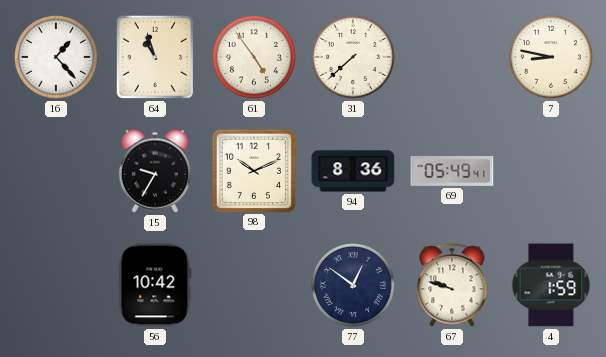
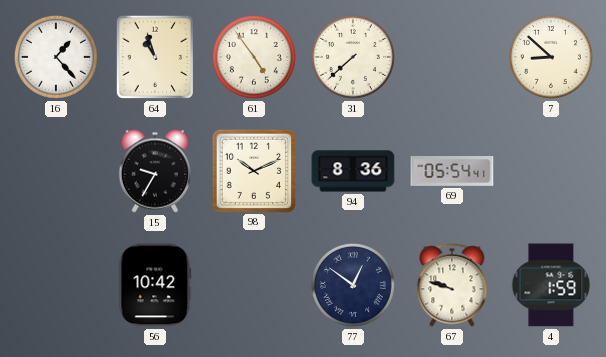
7: 8:47 -> 8:52 (551, 57)
69: 05:49 -> 05:54 (452, 172)
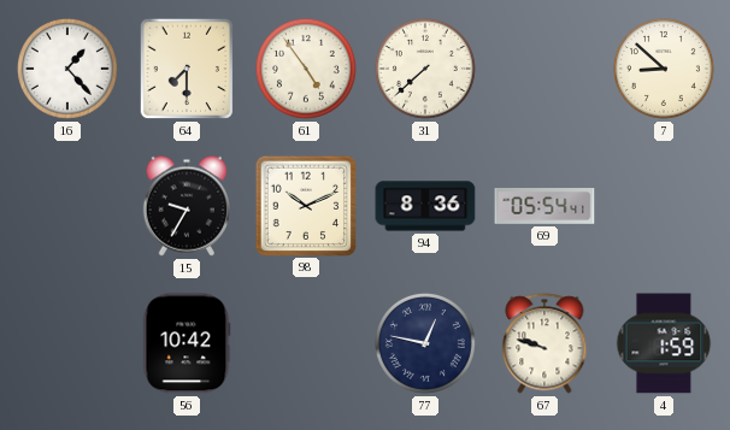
64: 10:57 -> 7:30 (187, 69)
77: 12:51 -> 12:47 (425, 343)
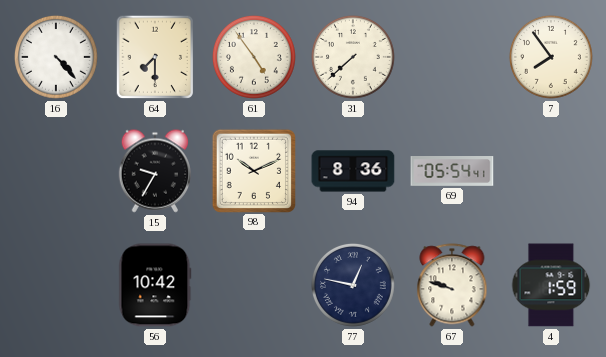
16: 1:23 -> 4:23 (56, 57)
7: 8:52 -> 7:54 (551, 57)
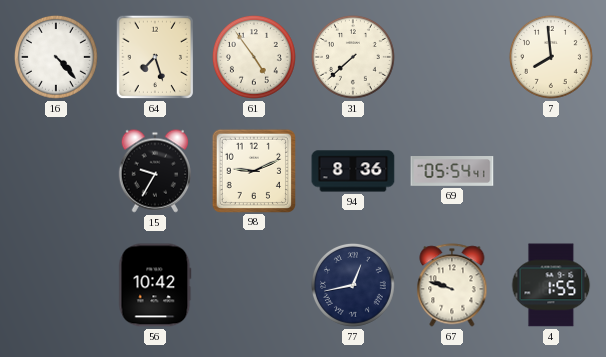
64: 7:30 -> 7:27 (155, 57)
7: 7:54 -> 7:59 (551, 57)
98: 10:11 -> 9:11 (253, 170)
77: 12:47 -> 12:43 (353, 285)
4: 1:59 -> 1:55 (551, 285)
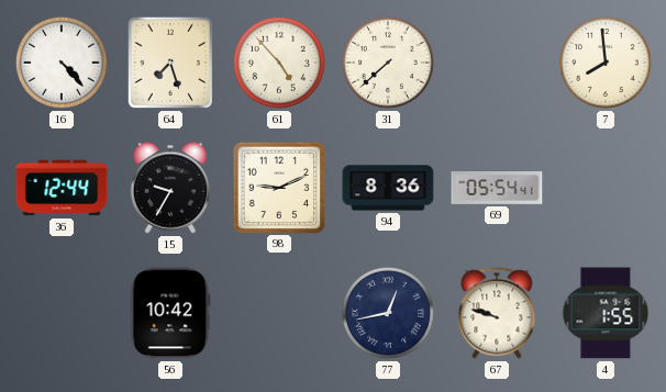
61: 4:54 -> 4:53 (279, 63)
36: none -> 12:44 (62, 188)
